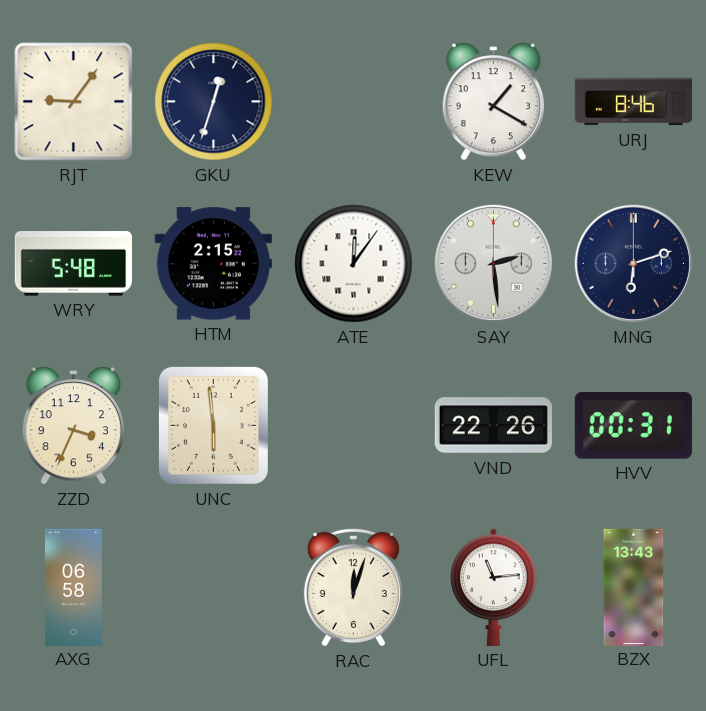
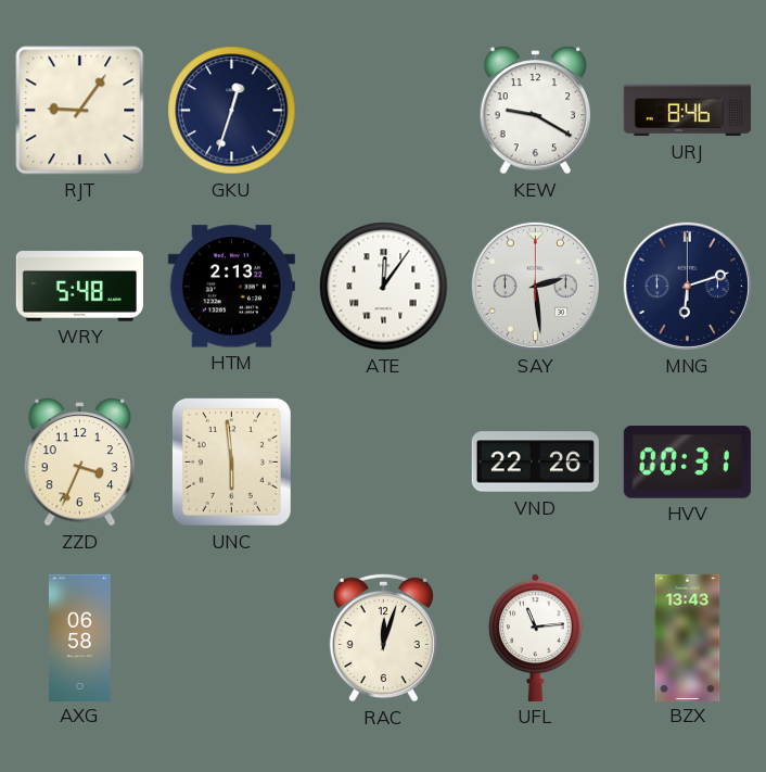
KEW: 1:20 -> 9:20 (535, 111)
HTM: 2:15 -> 2:13 (231, 287)
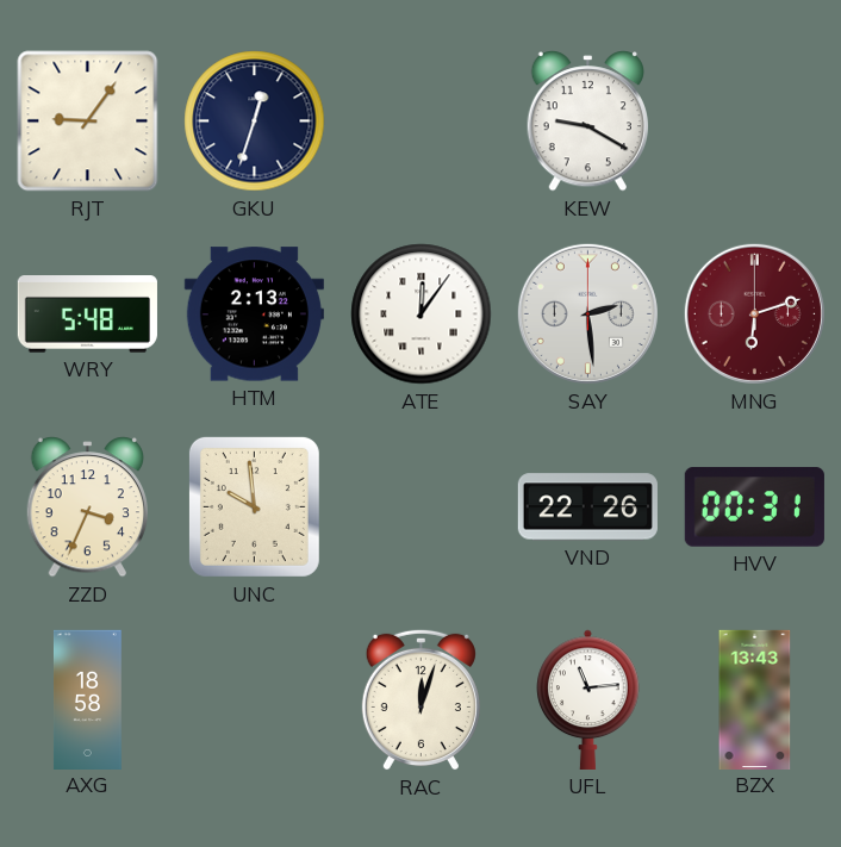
URJ: 8:46 -> none (687, 111)
MNG dial: navy -> burgundy (754, 313)
UNC: 5:59 -> 9:59 (254, 506)
AXG: 06:58 -> 18:58 (87, 699)
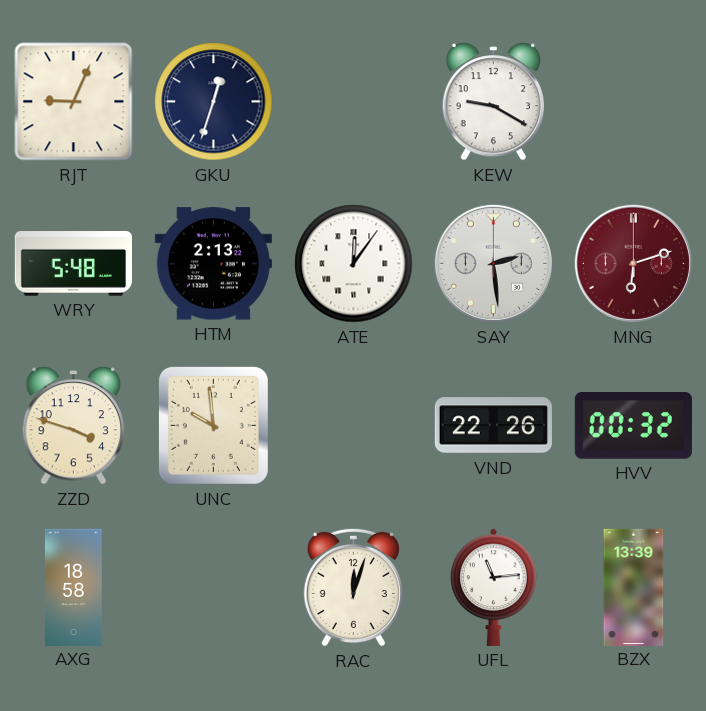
RJT: 9:06 -> 9:04 (74, 102)
ZZD: 3:34 -> 3:48 (73, 426)
HVV: 00:31 -> 00:32 (633, 426)
BZX: 13:43 -> 13:39 (634, 587)
